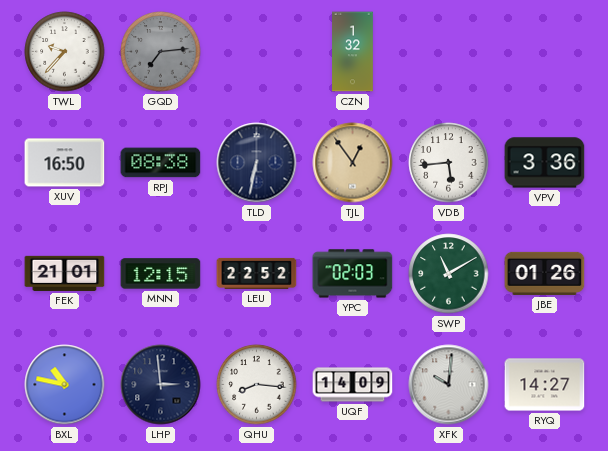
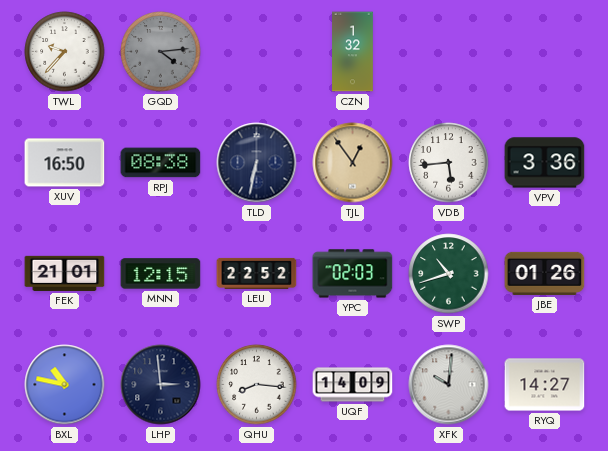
GQD: 7:14 -> 4:14 (161, 52)
SWP: 11:10 -> 10:42 (449, 274)
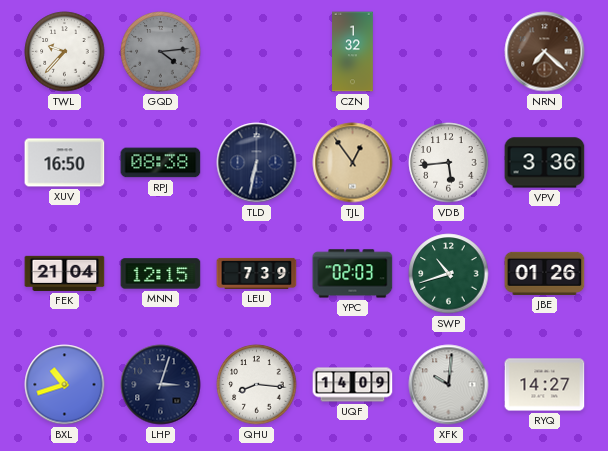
NRN: none -> 7:22 (545, 52)
FEK: 21:01 -> 21:04 (65, 273)
LEU: 22:52 -> 7:39 (257, 273)
BXL: 10:47 -> 10:42 (65, 385)
LHP: 2:59 -> 3:03 (161, 385)
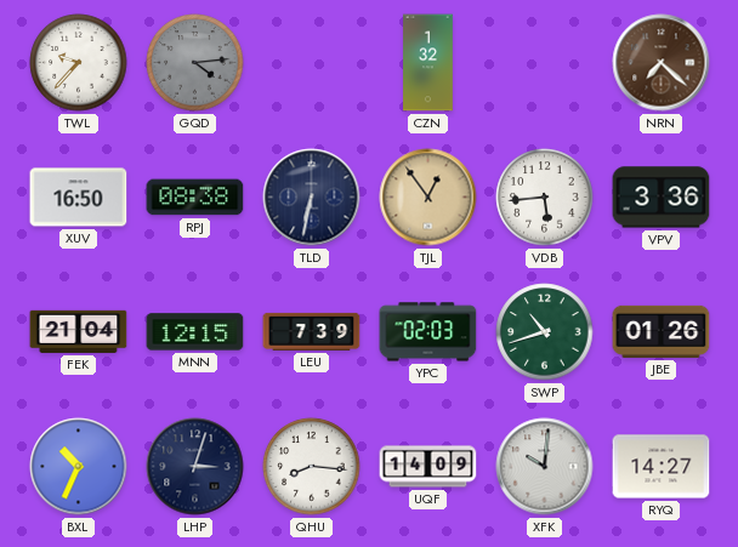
BXL: 10:42 -> 10:34 (79, 467)
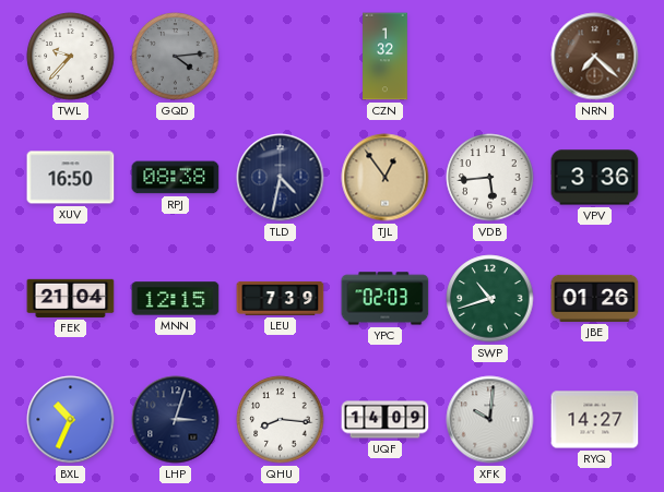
TLD: 6:32 -> 4:32 (281, 178)
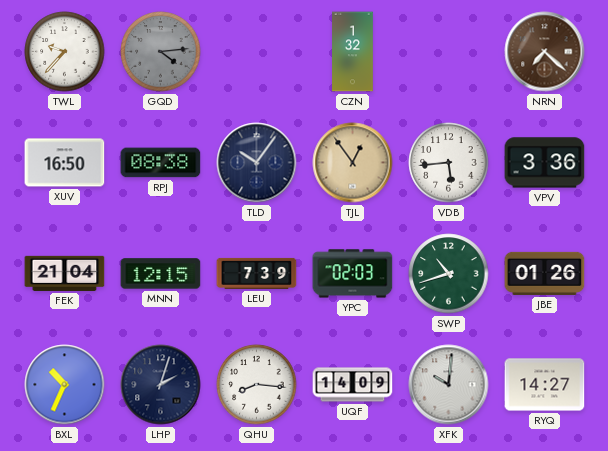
TLD: 4:32 -> 10:06 (257, 163)
LHP: 3:03 -> 2:03 (161, 385)
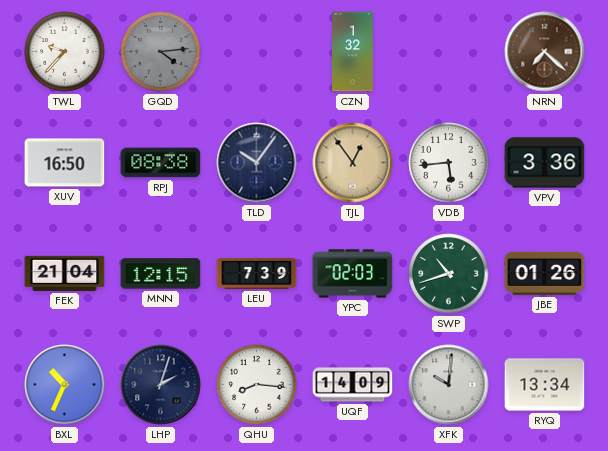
RYQ: 14:27 -> 13:34 (545, 385)
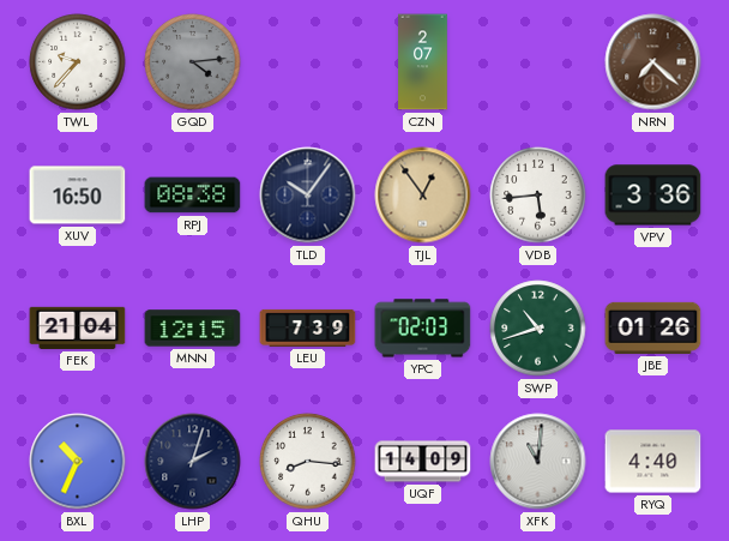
CZN: 1:32 -> 2:07 (423, 62)
XFK: 10:01 -> 11:01 (538, 462)
RYQ: 13:34 -> 4:40 (653, 462)
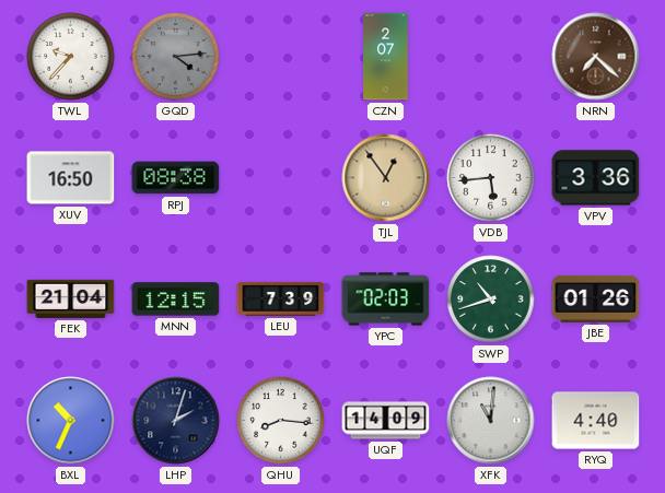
TLD: 10:06 -> none (308, 196)
